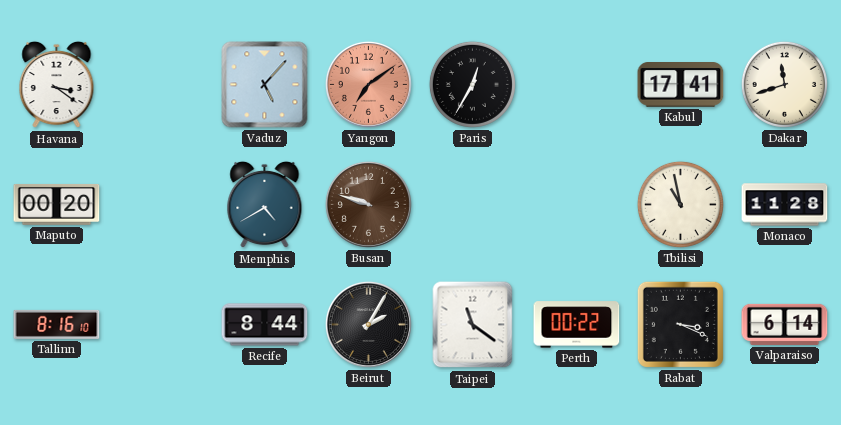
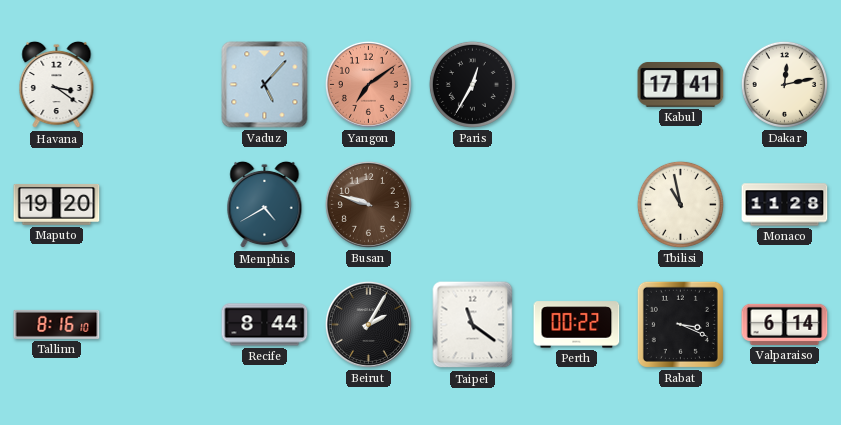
Dakar: 11:42 -> 12:13 (784, 84)
Maputo: 00:20 -> 19:20 (57, 205)
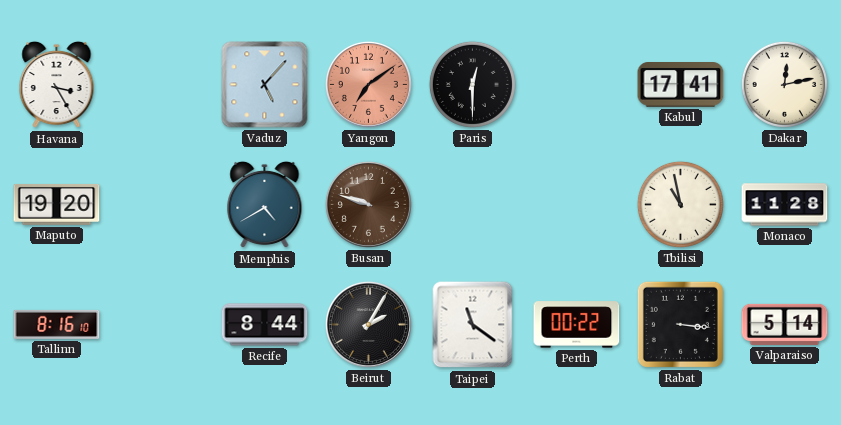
Havana: 3:21 -> 3:25 (57, 85)
Paris: 12:35 -> 12:30 (472, 84)
Rabat: 3:19 -> 3:16 (680, 324)
Valparaiso: 6:14 -> 5:14 (785, 324)
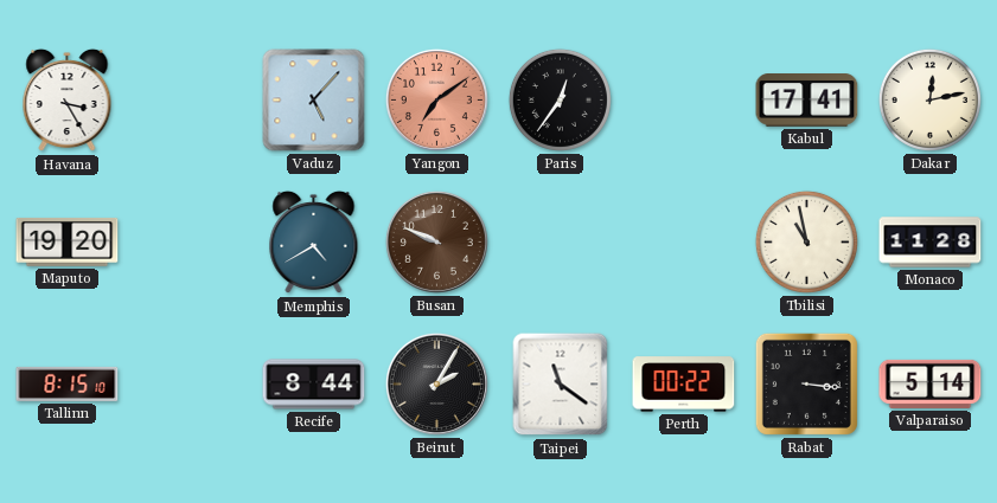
Paris: 12:30 -> 12:36 (560, 99)
Busan: 9:48 -> 9:49 (436, 241)
Tallinn: 8:16 -> 8:15 (68, 383)
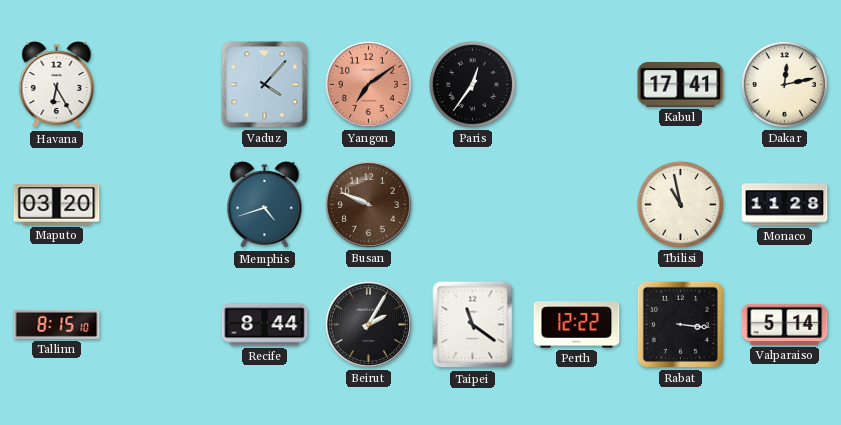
Havana: 3:25 -> 6:25 (57, 85)
Vaduz: 5:07 -> 4:07 (265, 85)
Maputo: 19:20 -> 03:20 (57, 205)
Memphis: 4:40 -> 4:42 (265, 205)
Perth: 00:22 -> 12:22 (577, 325)
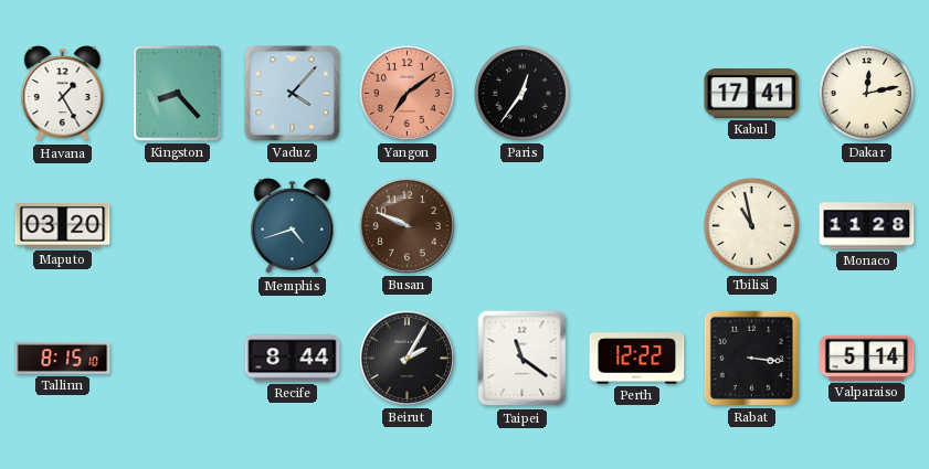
Havana: 6:25 -> 1:25 (63, 94)
Kingston: none -> 8:23 (178, 94)
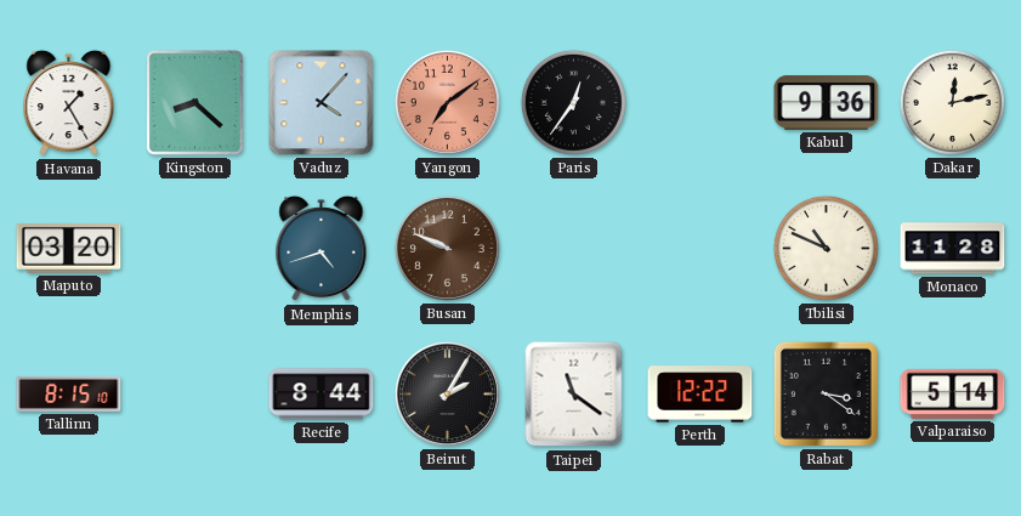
Kingston: 8:23 -> 8:22 (195, 103)
Kabul: 17:41 -> 9:36 (827, 103)
Tbilisi: 10:58 -> 10:49 (826, 248)
Rabat: 3:16 -> 3:21 (826, 393)
